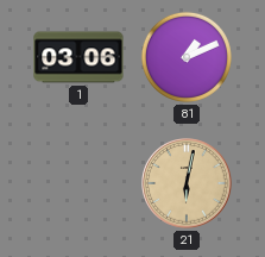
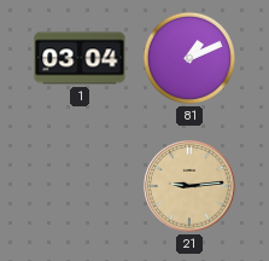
1: 03:06 -> 03:04 (80, 58)
21: 6:02 -> 9:14 (189, 186)
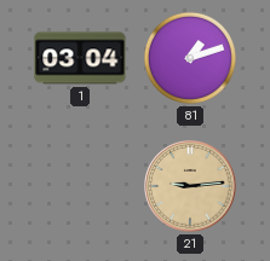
81: 1:11 -> 1:12 (190, 58)
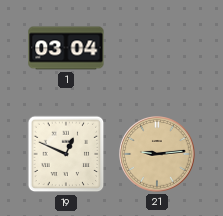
81: 1:12 -> none (190, 58)
19: none -> 12:49 (66, 154)
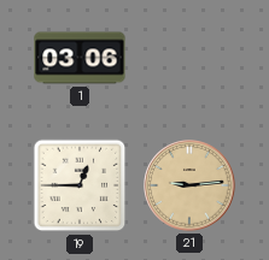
1: 03:04 -> 03:06 (80, 58)
19: 12:49 -> 12:45 (80, 185)
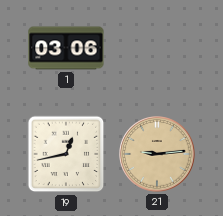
19: 12:45 -> 12:43 (66, 154)
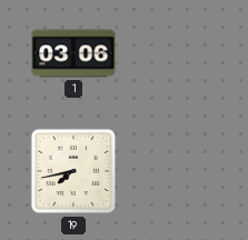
19: 12:43 -> 7:43 (73, 171)
21: 9:14 -> none (157, 154)
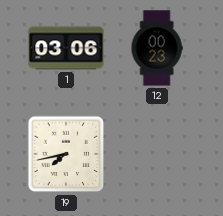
12: none -> 00:23 (157, 48)
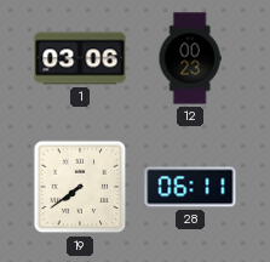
19: 7:43 -> 7:39 (80, 187)
28: none -> 06:11 (190, 187)
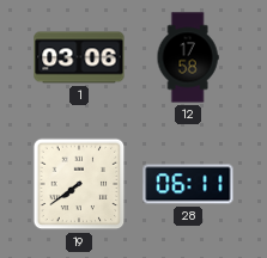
12: 00:23 -> 17:58 (188, 57)
